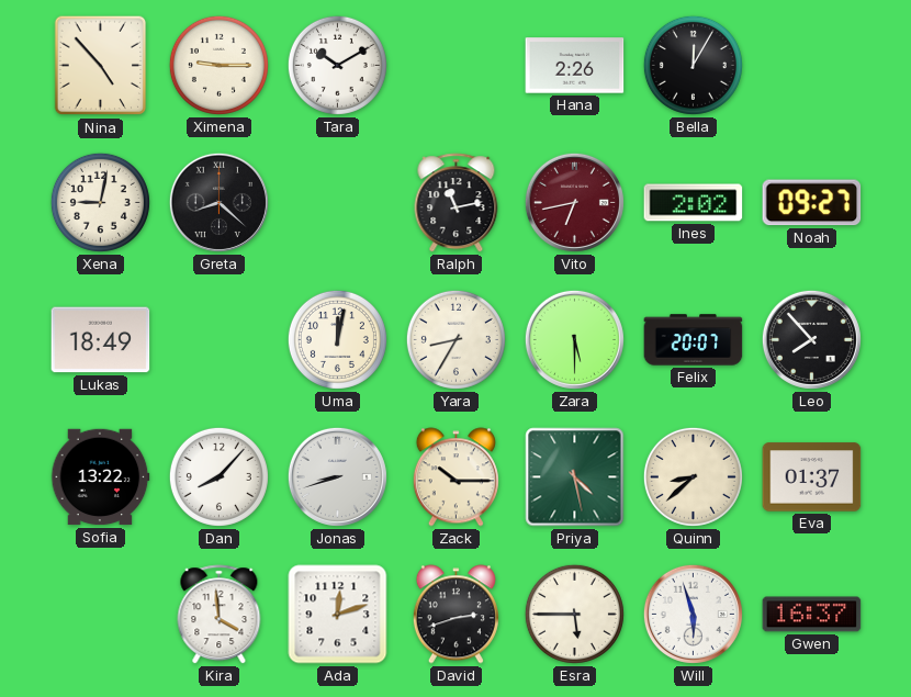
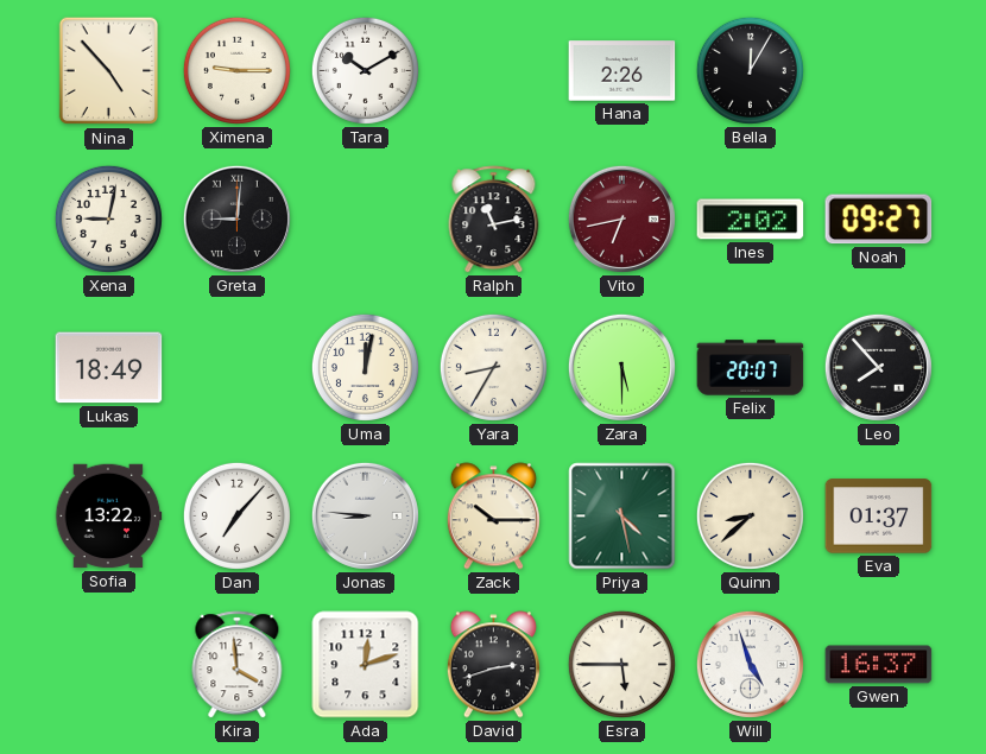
Greta: 8:22 -> 9:01 (236, 218)
Dan: 8:07 -> 7:07 (236, 515)
Jonas: 8:42 -> 8:46 (365, 515)
Will: 5:57 -> 4:57 (750, 664)
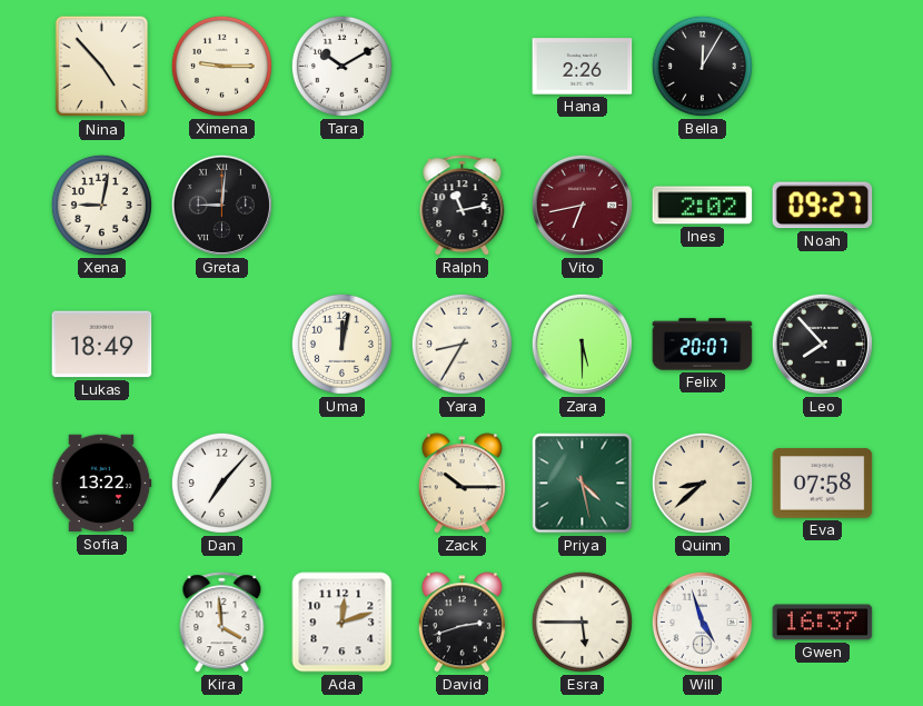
Jonas: 8:46 -> none (365, 515)
Eva: 01:37 -> 07:58 (823, 484)
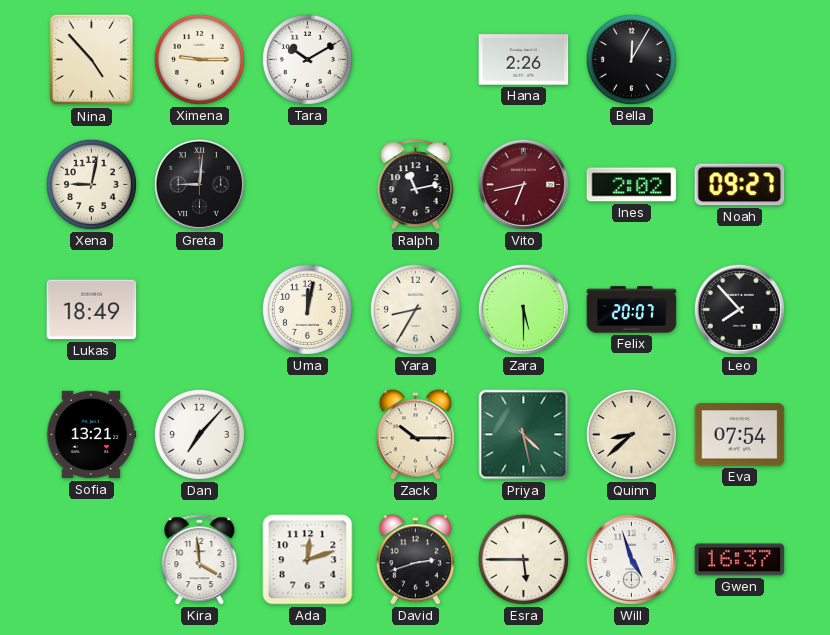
Sofia: 13:22 -> 13:21 (92, 435)
Eva: 07:58 -> 07:54 (740, 435)
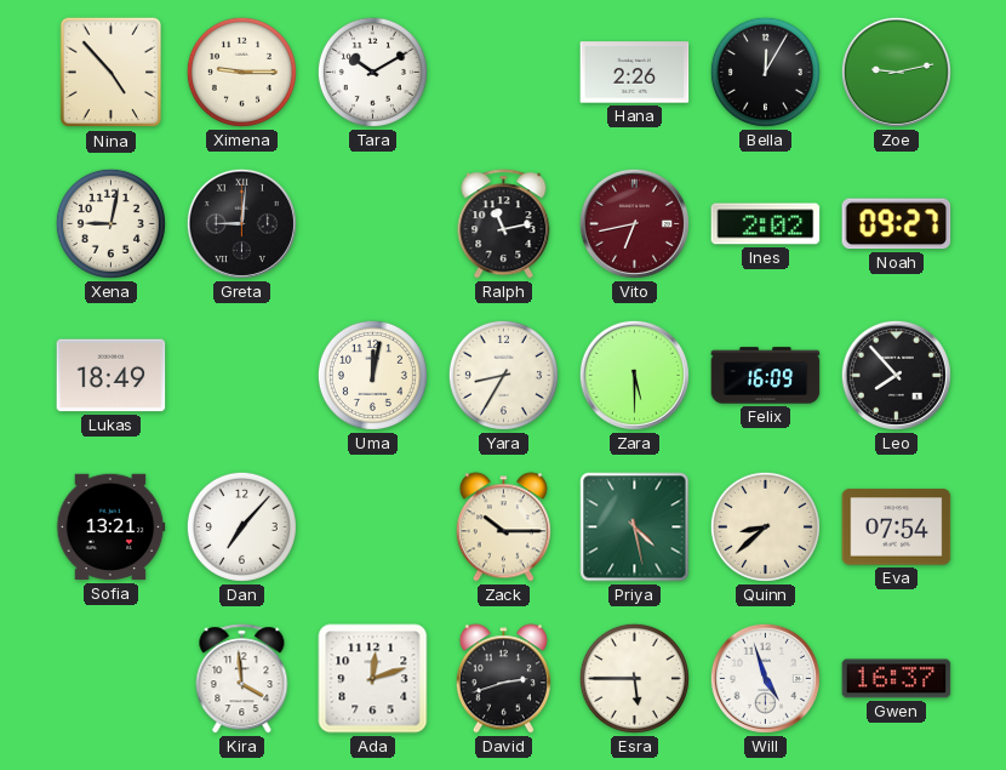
Zoe: none -> 9:13 (896, 72)
Felix: 20:07 -> 16:09 (766, 376)
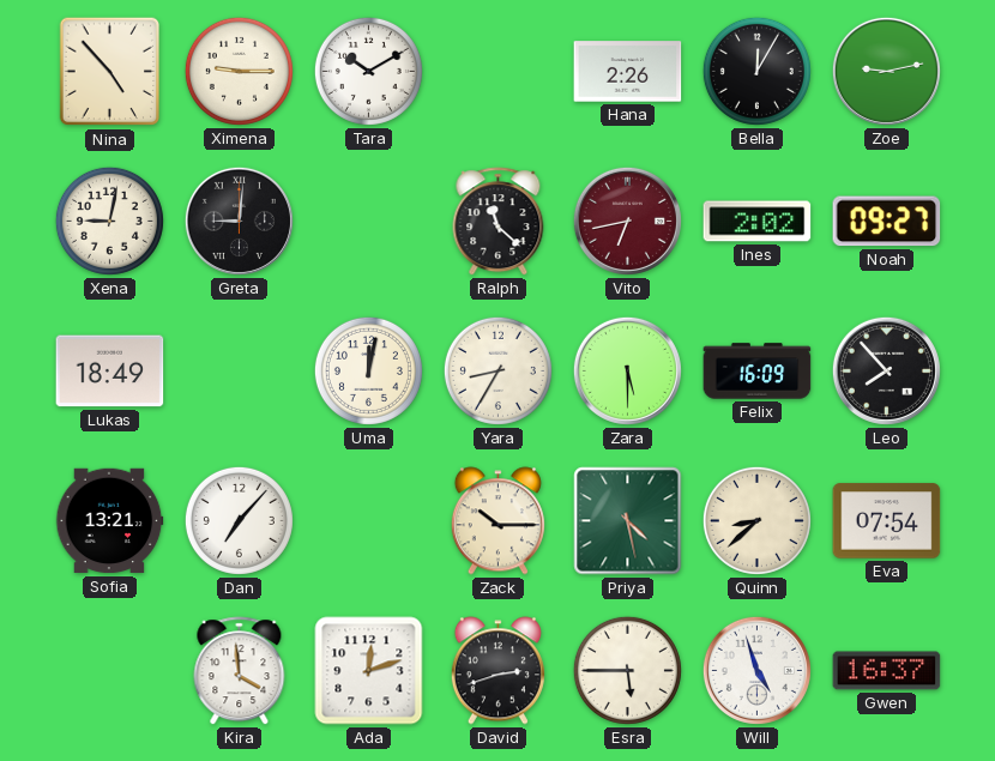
Ralph: 11:13 -> 11:22 (499, 222)
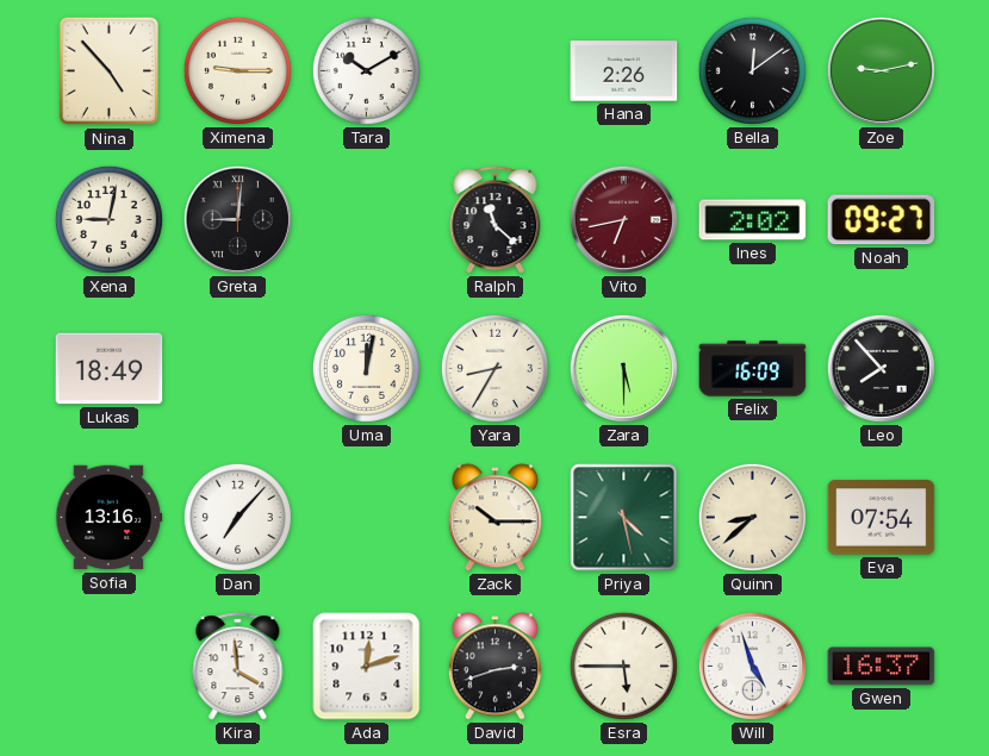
Bella: 12:05 -> 12:09 (752, 70)
Sofia: 13:21 -> 13:16 (110, 518)
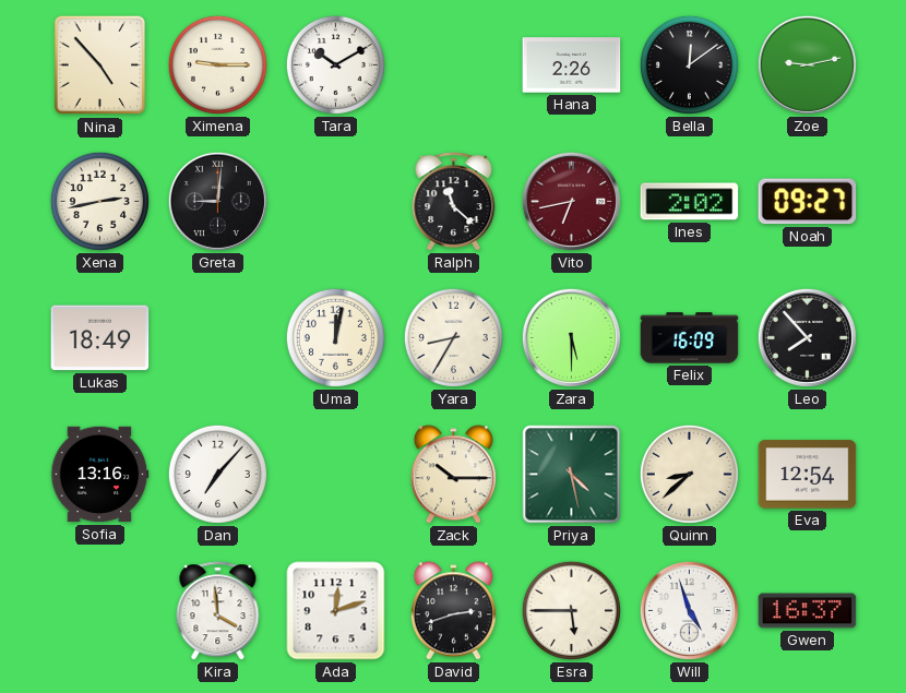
Xena: 9:02 -> 2:43 (99, 201)
Eva: 07:54 -> 12:54 (808, 475)
